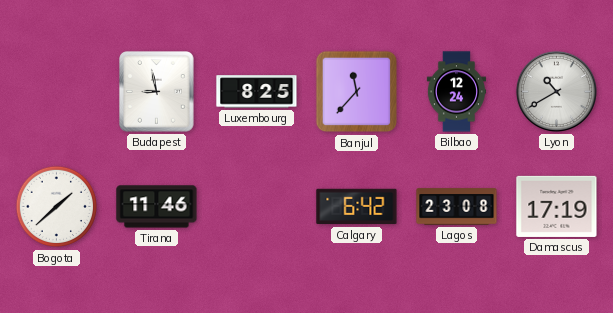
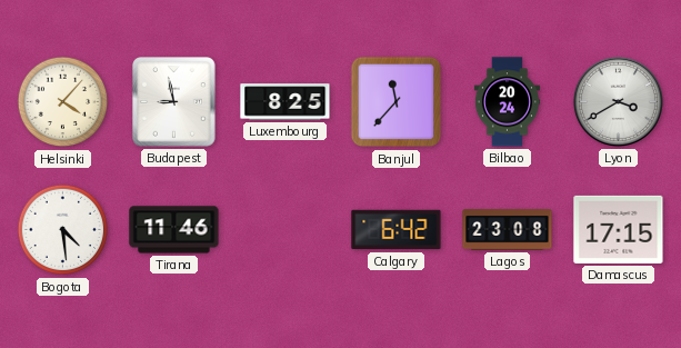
Helsinki: none -> 4:07 (63, 102)
Bilbao: 12:24 -> 20:24 (507, 102)
Lyon: 10:40 -> 3:40 (618, 101)
Bogota: 1:38 -> 4:29 (63, 230)
Damascus: 17:19 -> 17:15 (619, 229)
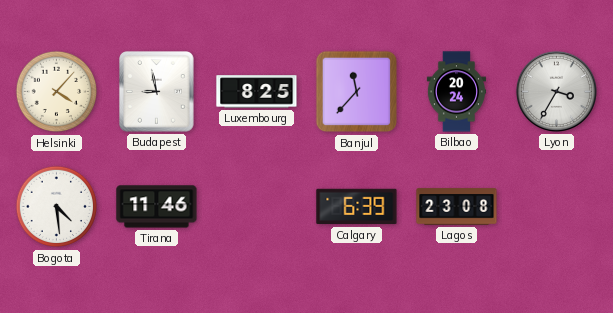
Lyon: 3:40 -> 3:35 (556, 91)
Calgary: 6:42 -> 6:39 (357, 207)
Damascus: 17:15 -> none (619, 229)
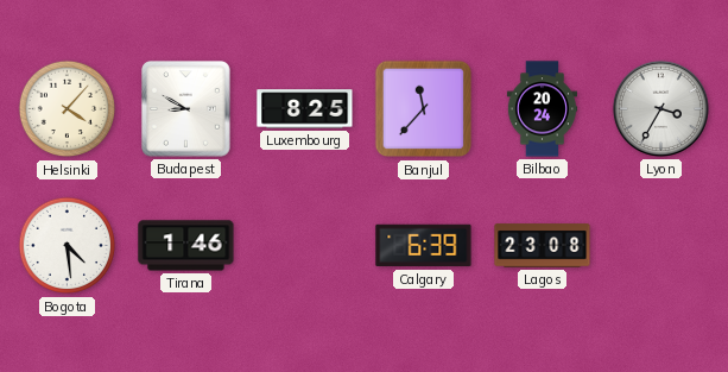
Budapest: 8:58 -> 8:50 (186, 109)
Tirana: 11:46 -> 1:46 (186, 246)
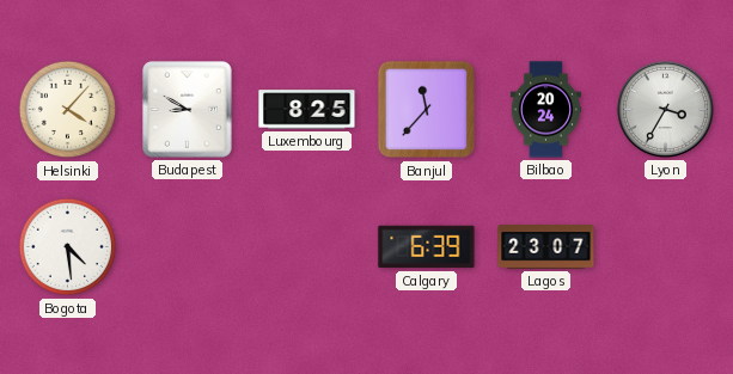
Tirana: 1:46 -> none (186, 246)
Lagos: 23:08 -> 23:07 (546, 247)
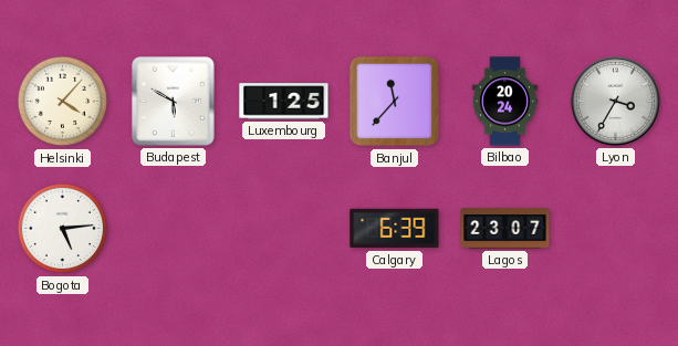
Budapest: 8:50 -> 5:50 (174, 102)
Luxembourg: 8:25 -> 1:25 (284, 102)
Bogota: 4:29 -> 5:14 (63, 229)
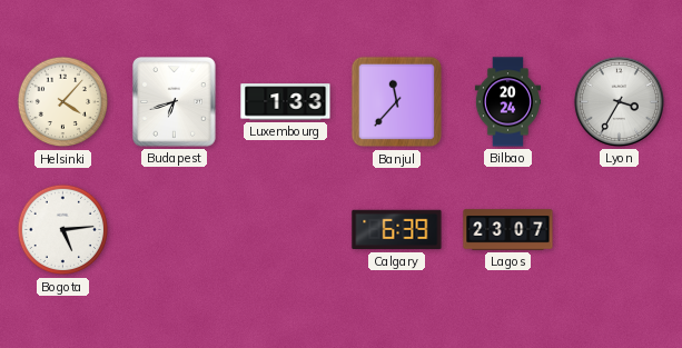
Budapest: 5:50 -> 6:42 (175, 102)
Luxembourg: 1:25 -> 1:33 (286, 102)
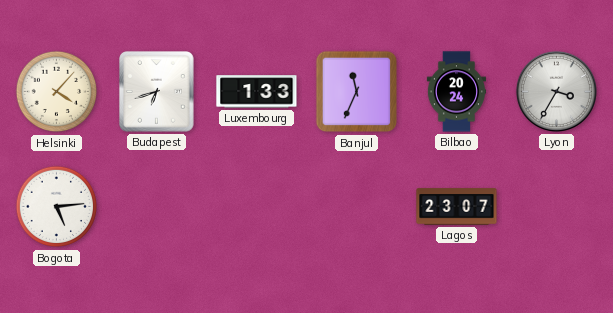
Banjul: 11:37 -> 11:34 (357, 92)
Calgary: 6:39 -> none (397, 230)
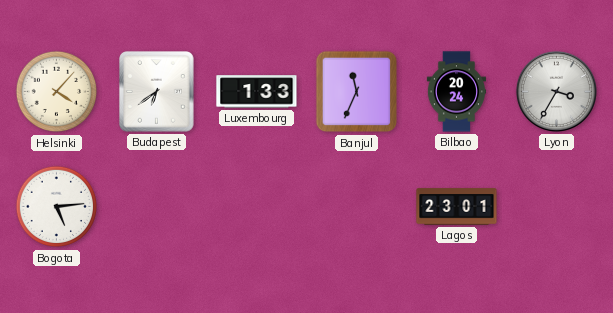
Budapest: 6:42 -> 6:39 (157, 92)
Lagos: 23:07 -> 23:01 (457, 207)
